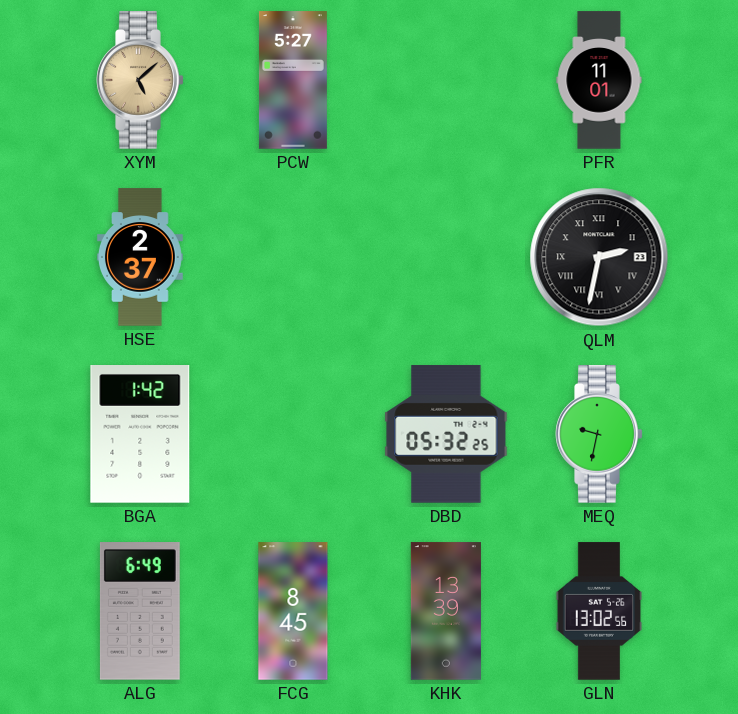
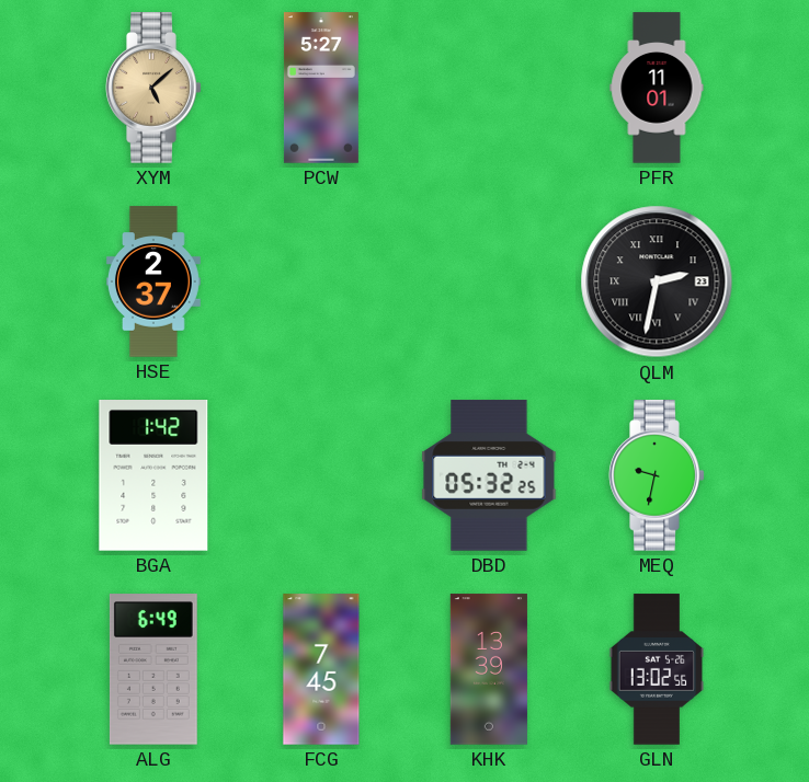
FCG: 8:45 -> 7:45 (321, 669)
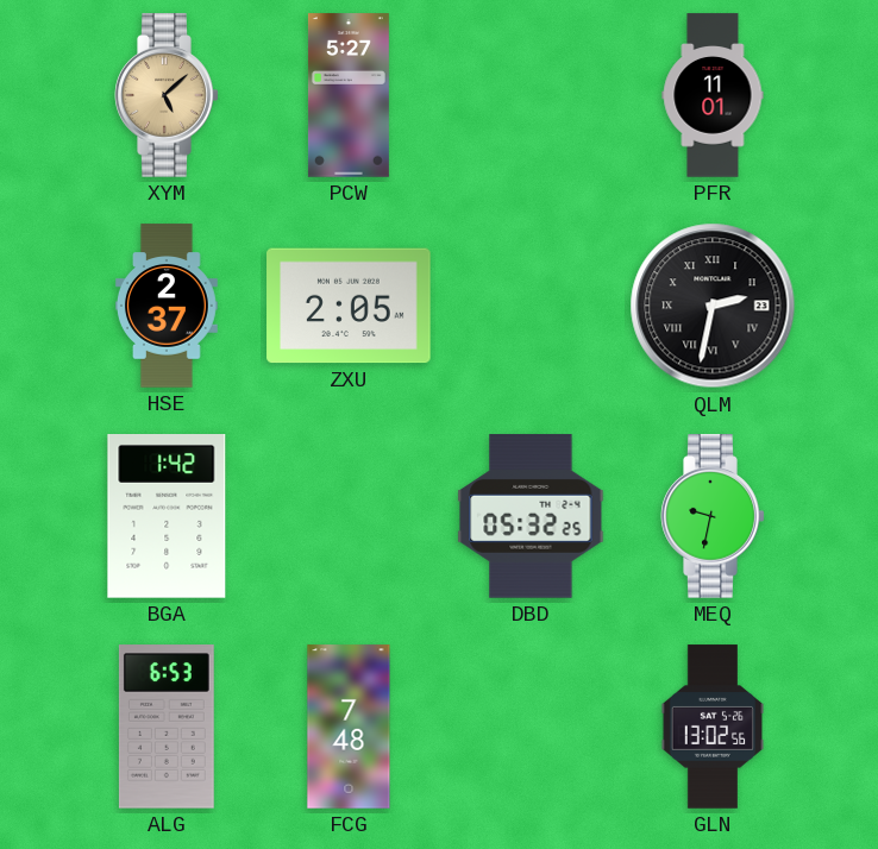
ZXU: none -> 2:05 (349, 306)
ALG: 6:49 -> 6:53 (167, 727)
FCG: 7:45 -> 7:48 (349, 727)
KHK: 13:39 -> none (489, 669)
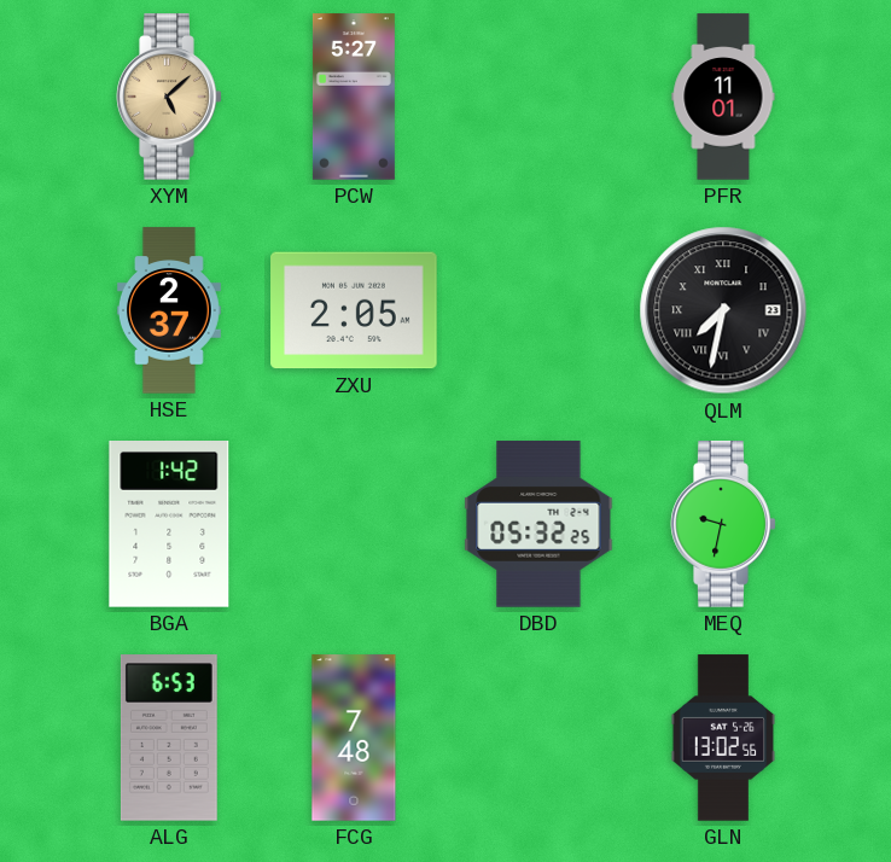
QLM: 2:32 -> 7:32 (723, 310)
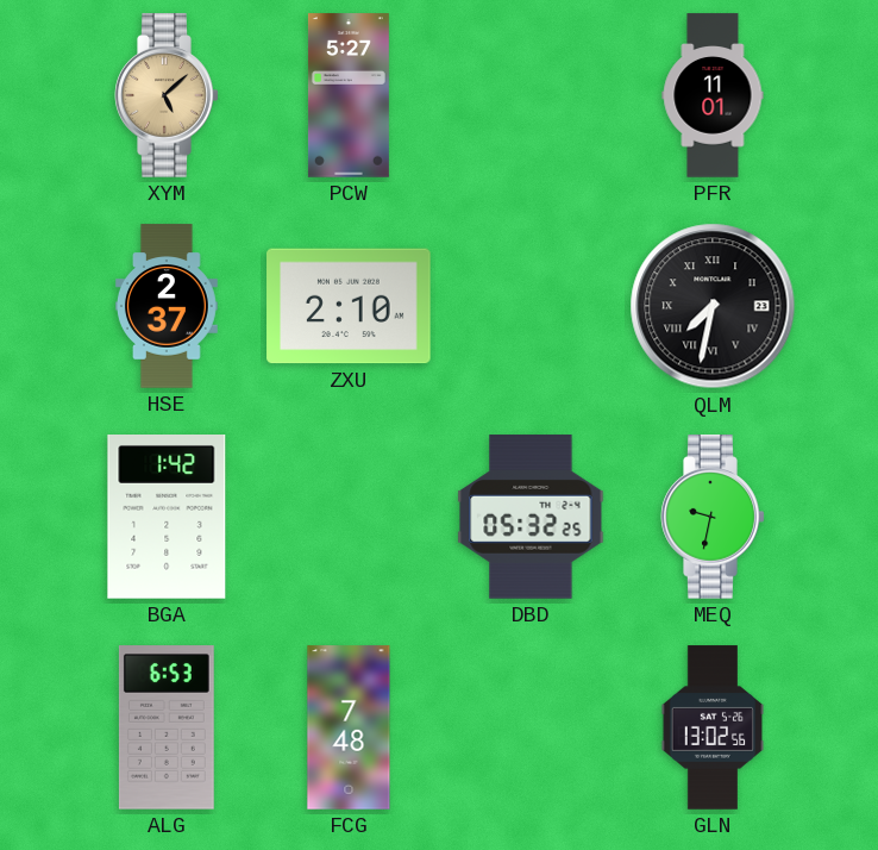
ZXU: 2:05 -> 2:10 (349, 306)
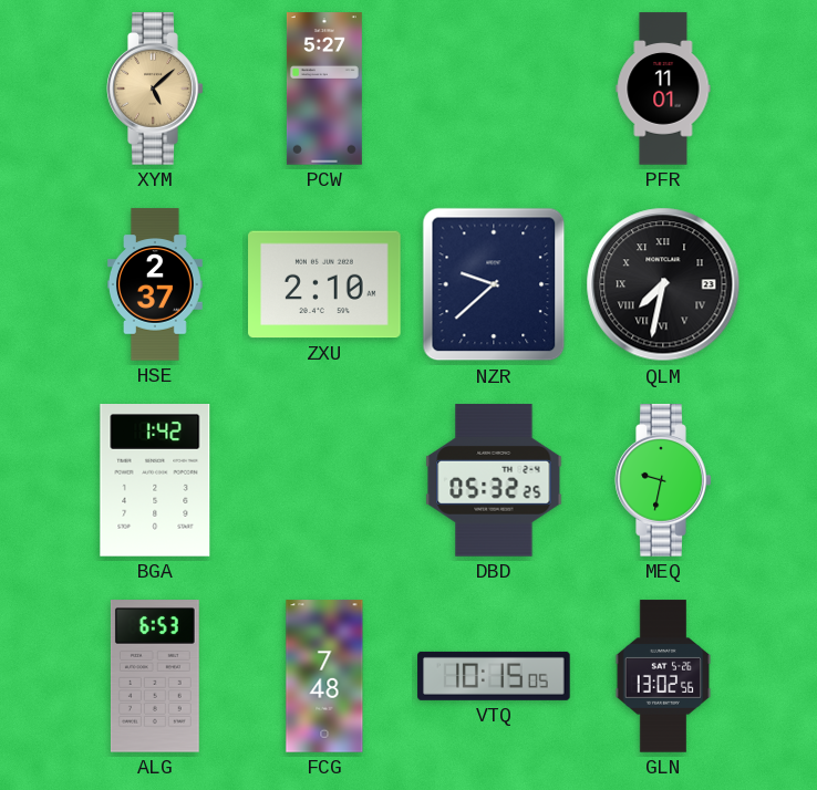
NZR: none -> 9:38 (494, 284)
VTQ: none -> 10:15 (494, 676)
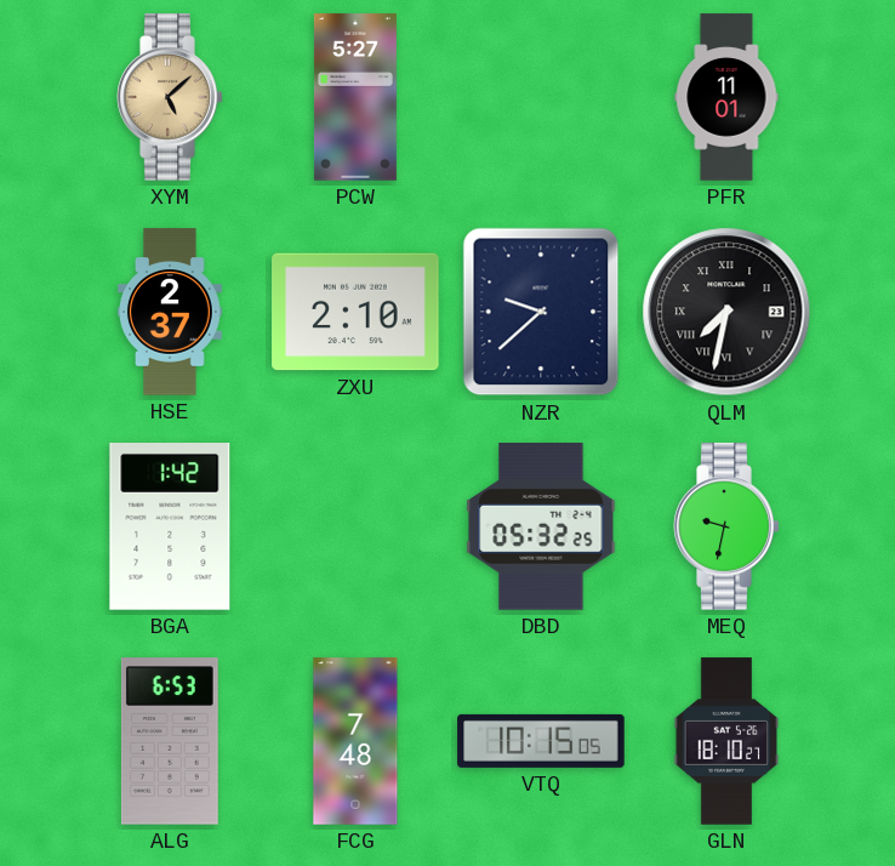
GLN: 13:02 -> 18:10 (726, 741)
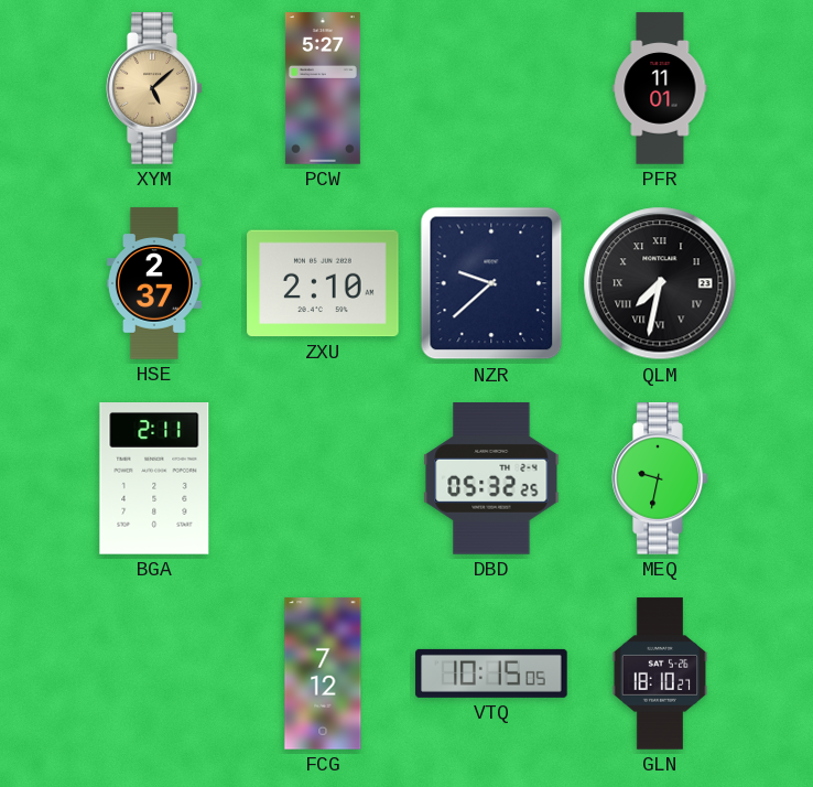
BGA: 1:42 -> 2:11 (154, 479)
ALG: 6:53 -> none (170, 741)
FCG: 7:48 -> 7:12 (323, 673)
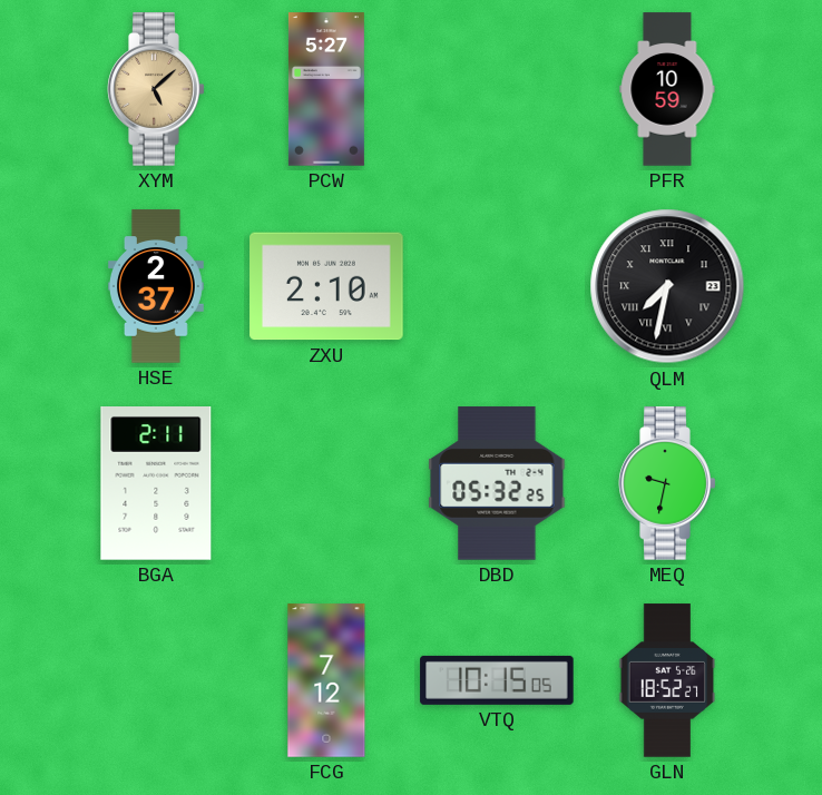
PFR: 11:01 -> 10:59 (667, 89)
NZR: 9:38 -> none (491, 283)
GLN: 18:10 -> 18:52 (667, 680)
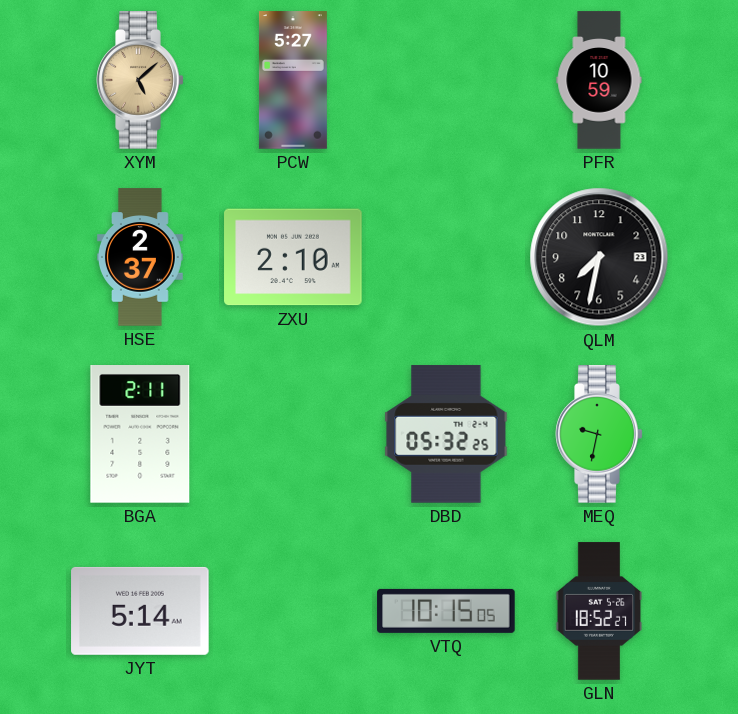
QLM numerals: Roman -> Arabic (599, 257)
JYT: none -> 5:14 (140, 611)
FCG: 7:12 -> none (326, 680)
